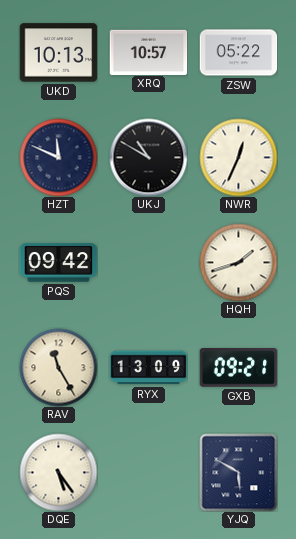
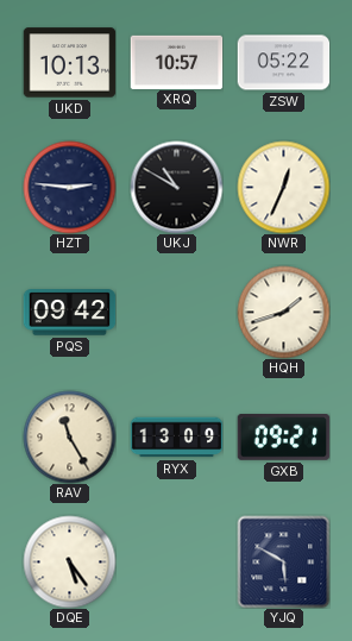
HZT: 11:49 -> 2:46 (69, 187)
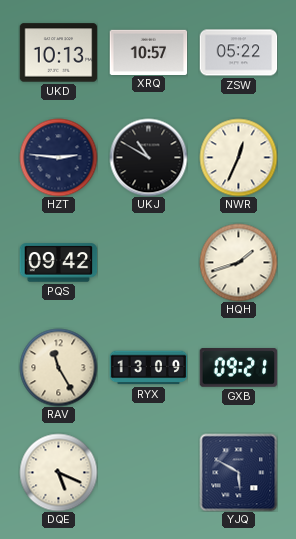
DQE: 5:24 -> 5:19 (58, 472)
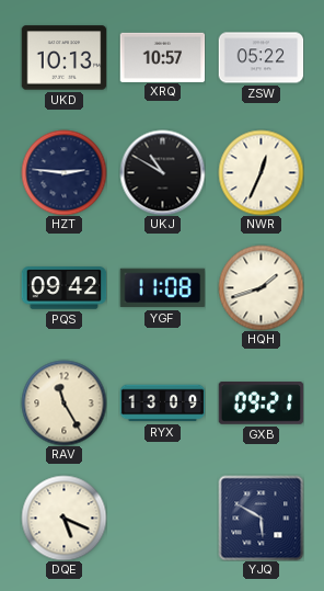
YGF: none -> 11:08 (162, 288)
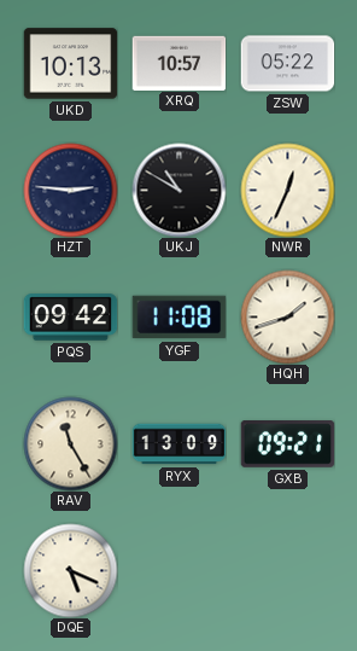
YJQ: 5:50 -> none (261, 518)
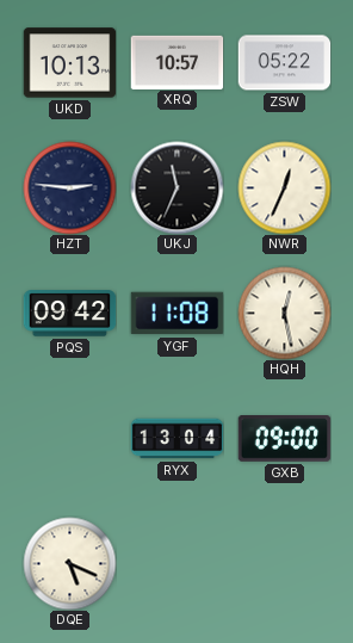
UKJ: 10:50 -> 11:34 (176, 187)
HQH: 1:42 -> 12:28 (284, 313)
RAV: 11:25 -> none (70, 443)
RYX: 13:09 -> 13:04 (176, 439)
GXB: 09:21 -> 09:00 (284, 439)
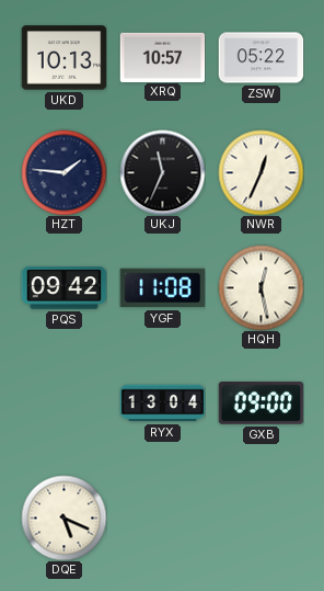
HZT: 2:46 -> 1:46 (63, 172)
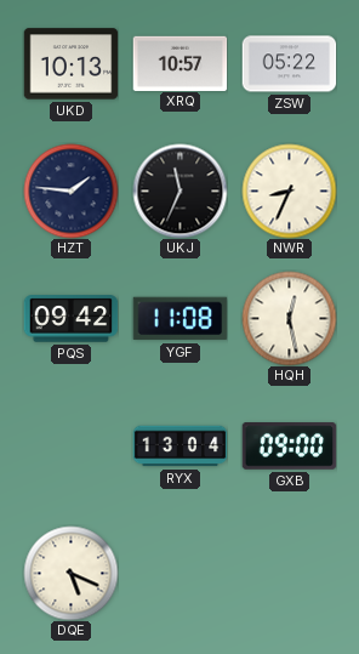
NWR: 12:34 -> 8:34 (289, 190)
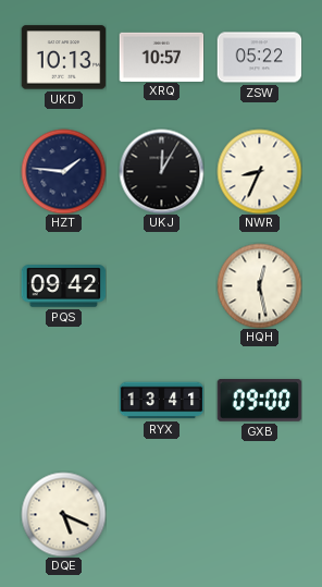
UKJ: 11:34 -> 12:05 (161, 171)
YGF: 11:08 -> none (180, 319)
RYX: 13:04 -> 13:41 (161, 401)
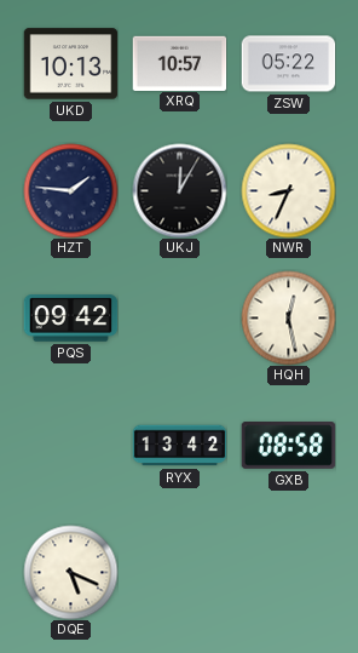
RYX: 13:41 -> 13:42 (179, 446)
GXB: 09:00 -> 08:58 (288, 446)
